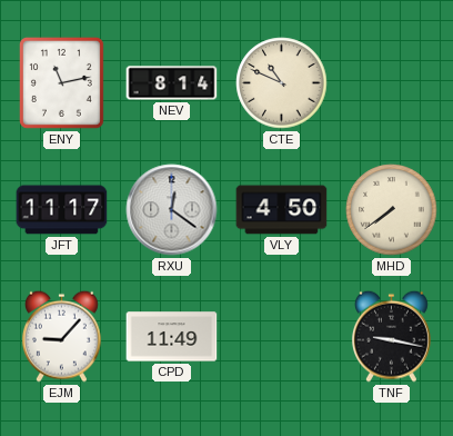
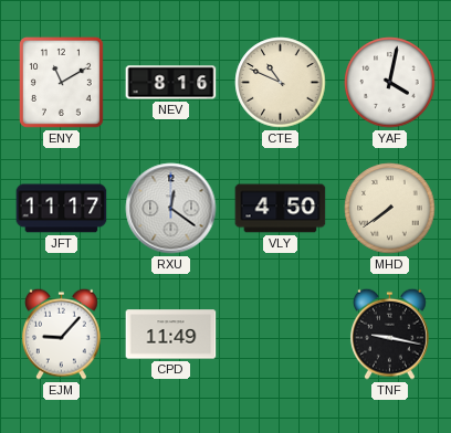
ENY: 11:13 -> 11:10 (61, 82)
NEV: 8:14 -> 8:16 (171, 83)
YAF: none -> 4:02 (390, 83)
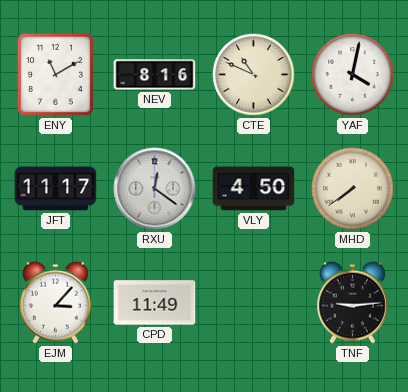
EJM: 9:07 -> 3:07 (55, 302)
TNF: 9:17 -> 9:14 (352, 302)
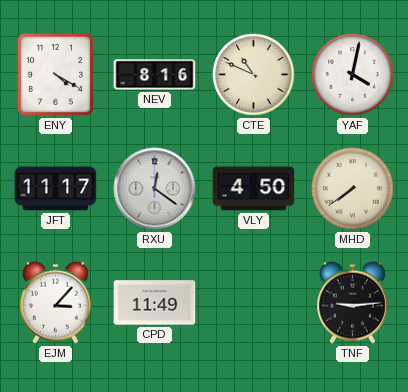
ENY: 11:10 -> 4:20 (55, 74)
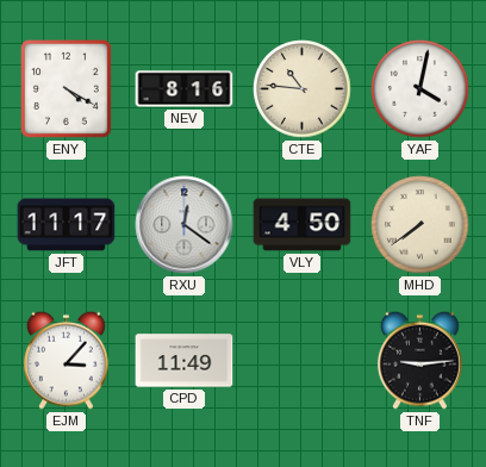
CTE: 10:49 -> 10:46 (303, 89)
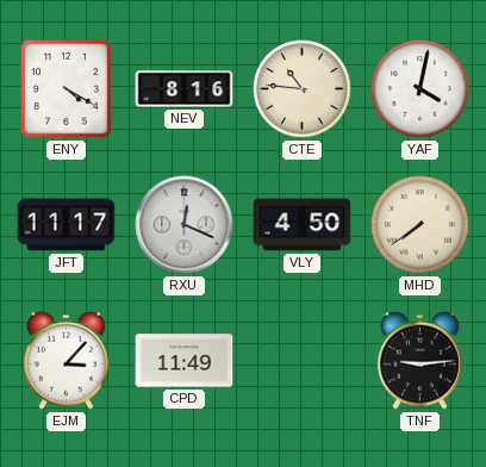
RXU: 12:21 -> 12:19 (185, 225)
